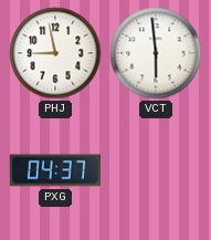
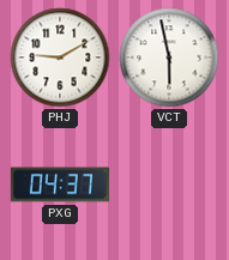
PHJ: 8:58 -> 9:10 (60, 58)
VCT: 5:59 -> 5:58 (169, 58)
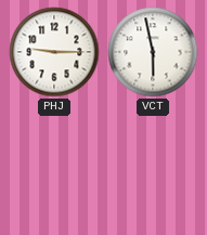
PHJ: 9:10 -> 9:15 (54, 52)
PXG: 04:37 -> none (59, 185)
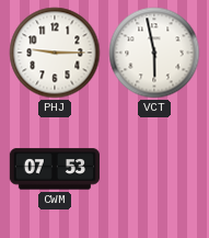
CWM: none -> 07:53 (54, 169)
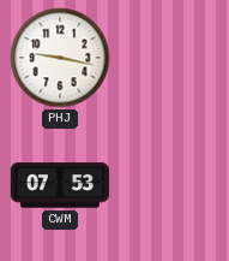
PHJ: 9:15 -> 9:17 (60, 58)
VCT: 5:58 -> none (154, 53)
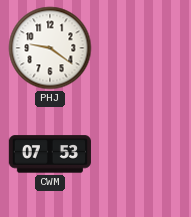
PHJ: 9:17 -> 9:21 (50, 48)
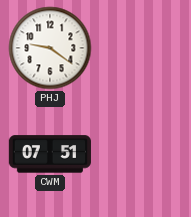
CWM: 07:53 -> 07:51 (49, 154)
